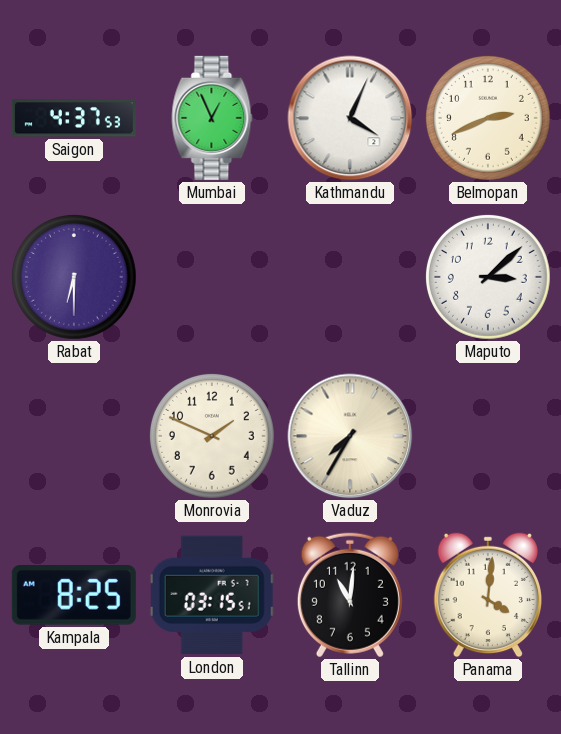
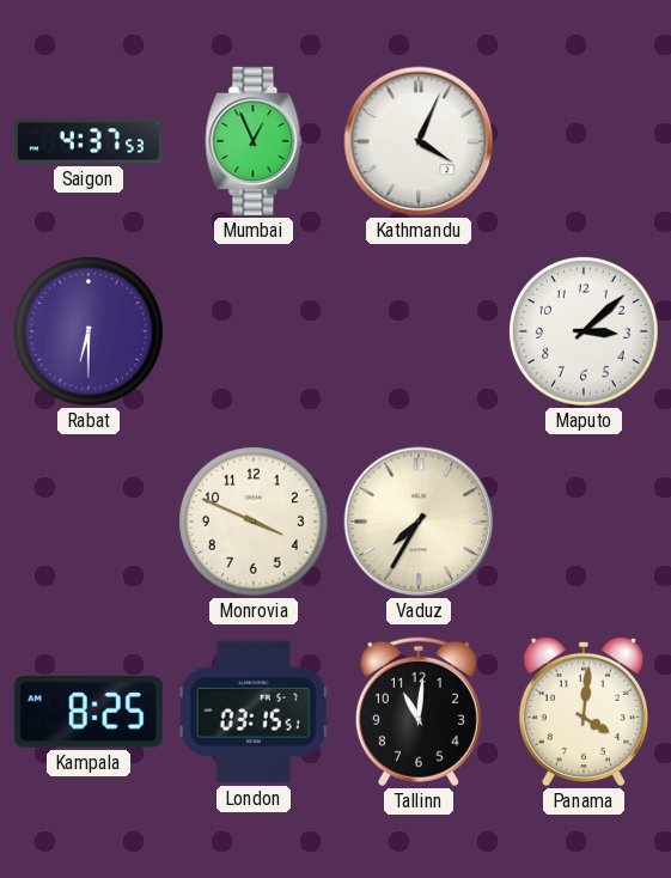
Belmopan: 2:41 -> none (488, 118)
Monrovia: 1:49 -> 3:49 (254, 522)
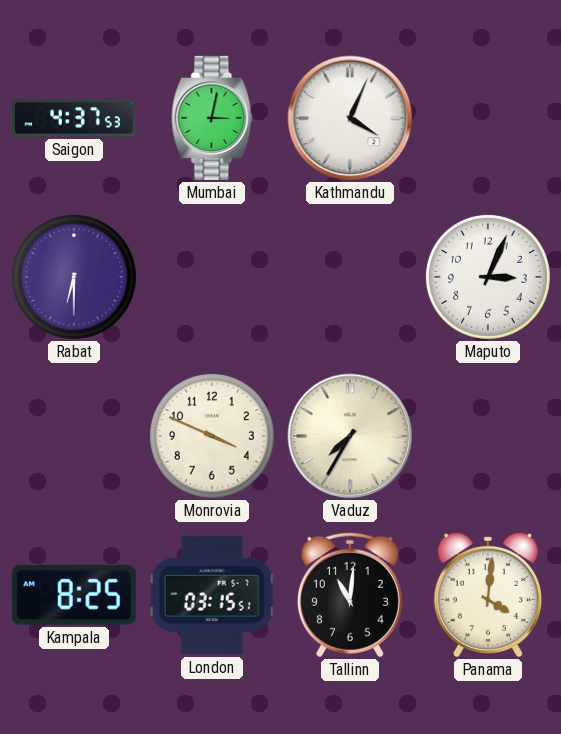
Mumbai: 12:56 -> 3:02 (212, 118)
Maputo: 3:08 -> 3:04 (488, 277)
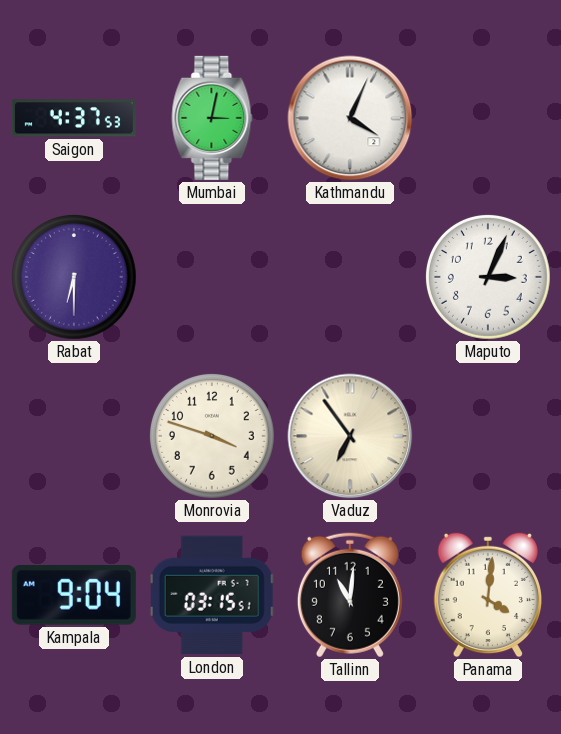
Monrovia: 3:49 -> 3:48 (212, 436)
Vaduz: 7:35 -> 6:54 (350, 436)
Kampala: 8:25 -> 9:04 (74, 596)
